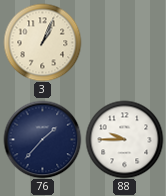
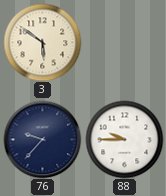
3: 1:04 -> 5:51 (42, 42)
76: 1:37 -> 9:37 (42, 139)
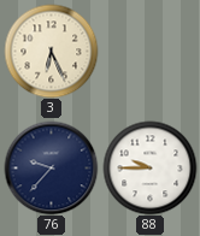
3: 5:51 -> 6:26 (51, 51)
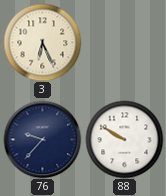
88: 9:45 -> 9:50 (124, 139)
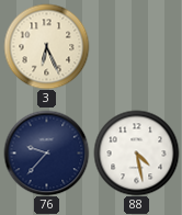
88: 9:50 -> 4:28 (136, 152)
